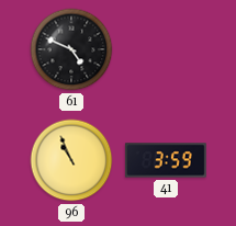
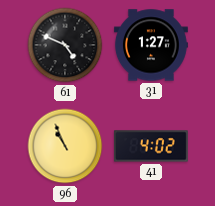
31: none -> 1:27 (151, 45)
41: 3:59 -> 4:02 (151, 146)
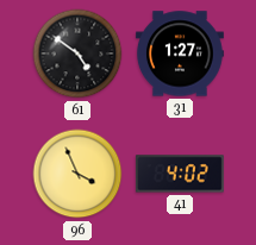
61: 4:49 -> 4:51 (77, 54)
96: 10:56 -> 3:56 (77, 174)
